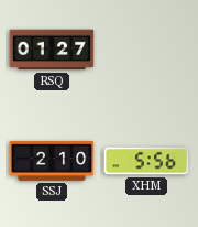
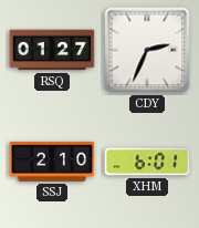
CDY: none -> 2:34 (147, 50)
XHM: 5:56 -> 6:01 (147, 162)
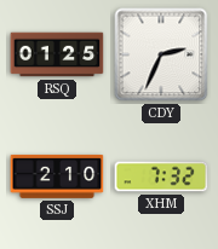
RSQ: 01:27 -> 01:25 (57, 54)
XHM: 6:01 -> 7:32 (161, 176)
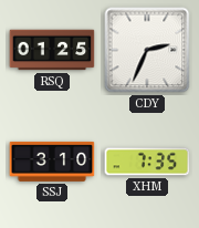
SSJ: 2:10 -> 3:10 (52, 162)
XHM: 7:32 -> 7:35 (147, 162)
